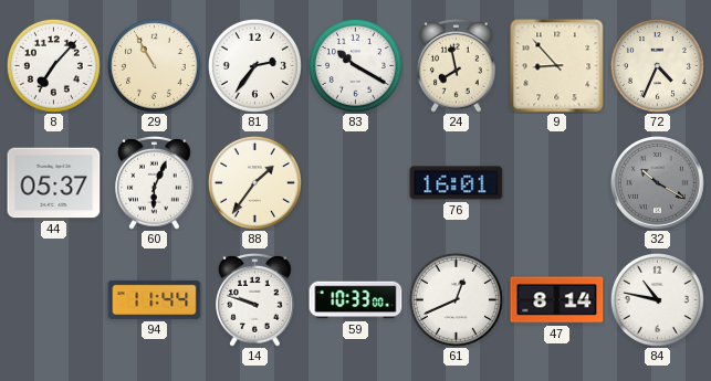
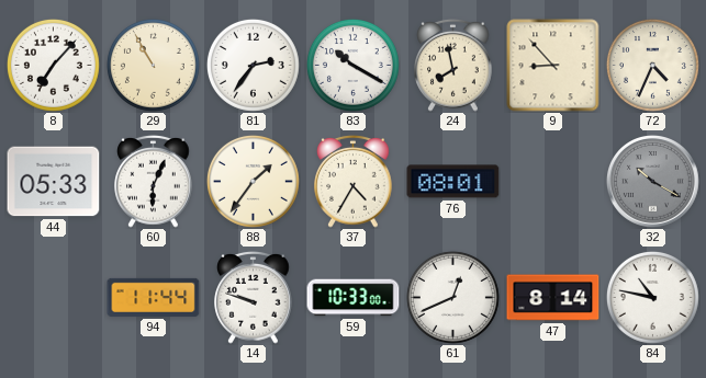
44: 05:37 -> 05:33 (54, 182)
37: none -> 4:35 (354, 181)
76: 16:01 -> 08:01 (453, 182)
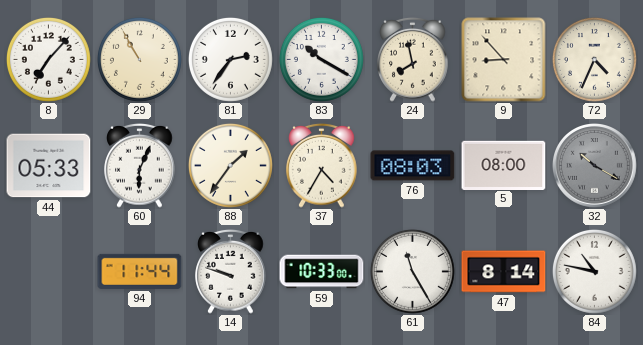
76: 08:01 -> 08:03 (413, 166)
5: none -> 08:00 (504, 165)
61: 12:41 -> 11:25 (412, 271)
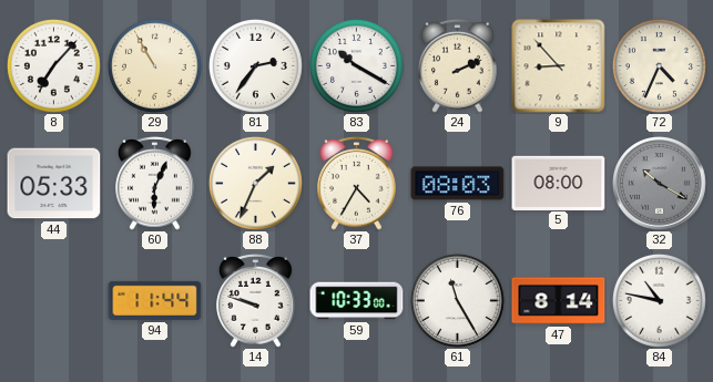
24: 7:58 -> 2:11 (458, 65)
88: 1:36 -> 1:34 (255, 183)
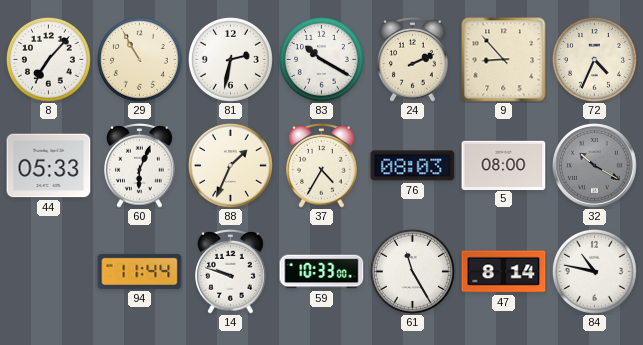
81: 2:36 -> 2:32 (230, 59)
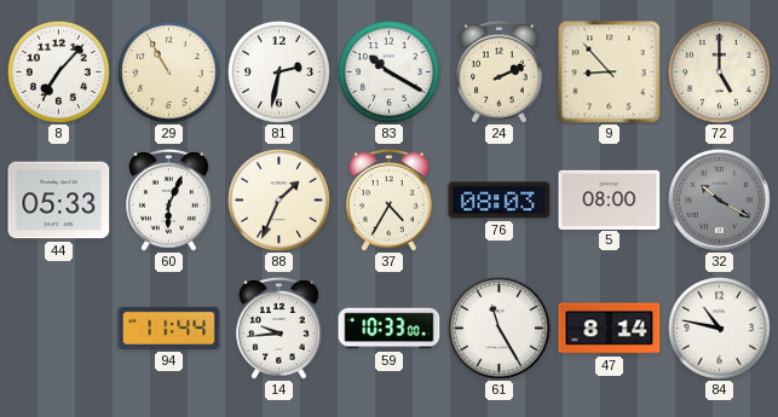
72: 4:34 -> 5:00 (719, 71)
14: 9:48 -> 9:44 (279, 328)
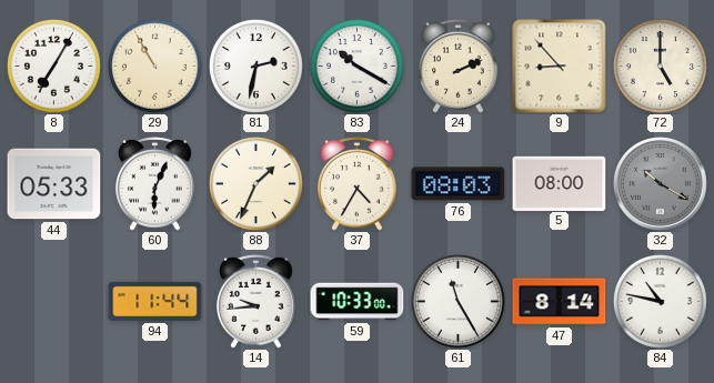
8: 7:07 -> 7:05 (53, 65)
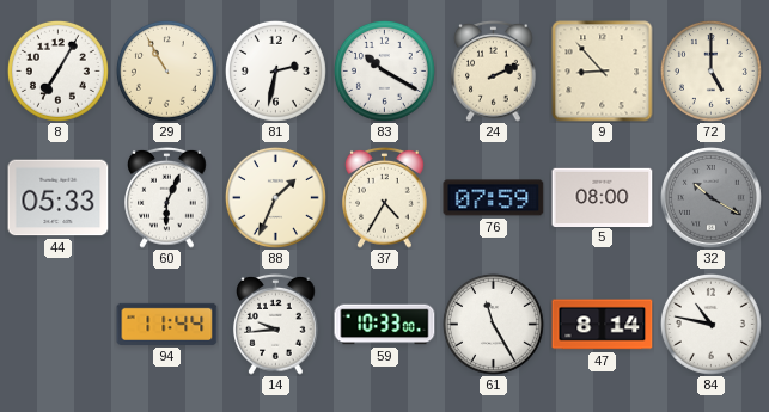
76: 08:03 -> 07:59 (494, 198)
